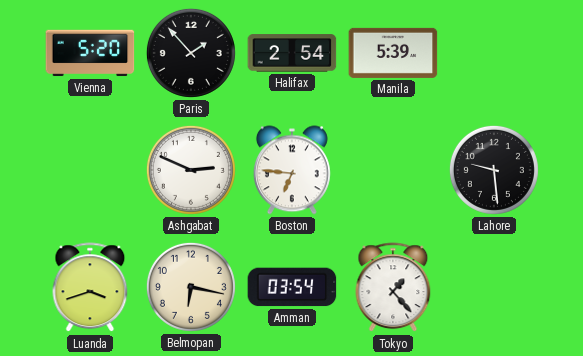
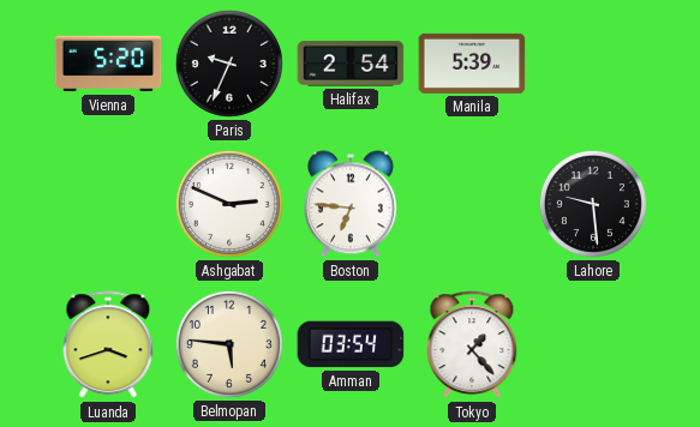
Paris: 1:53 -> 9:34 (229, 64)
Belmopan: 6:17 -> 5:46 (229, 344)
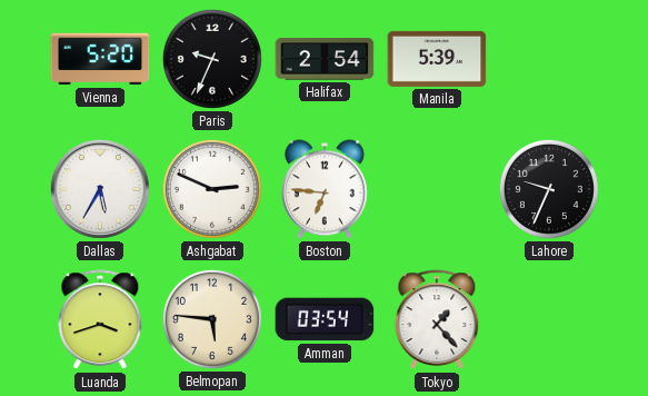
Dallas: none -> 5:35 (100, 189)
Lahore: 9:29 -> 9:34 (549, 189)
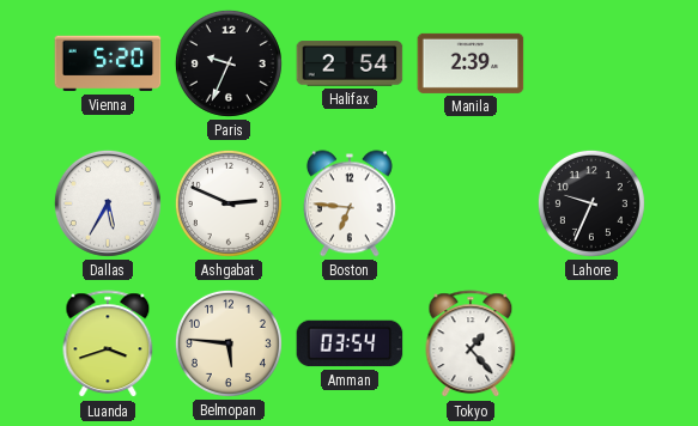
Manila: 5:39 -> 2:39 (471, 63)
